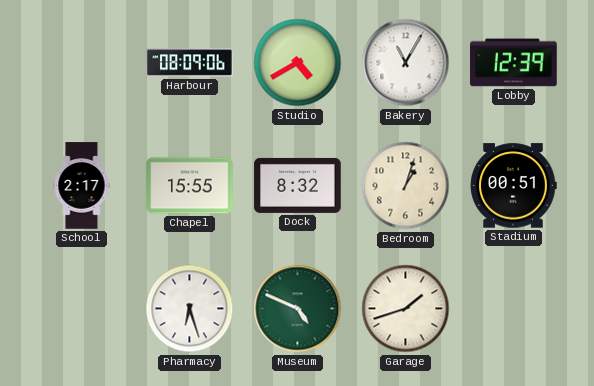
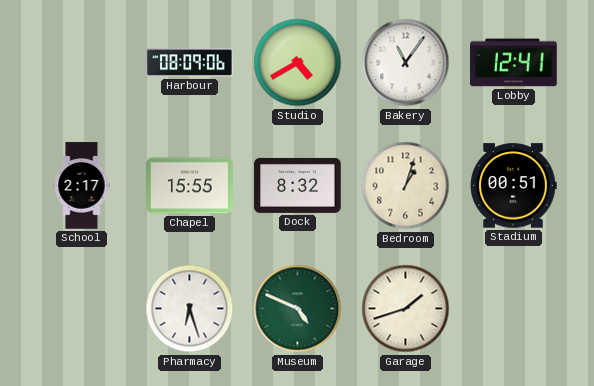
Bakery: 11:05 -> 11:06 (406, 63)
Lobby: 12:39 -> 12:41 (514, 63)
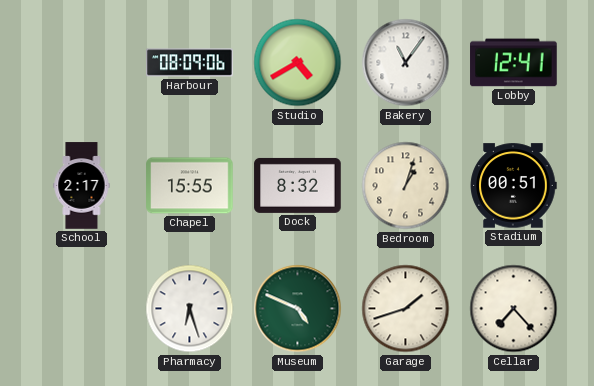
Cellar: none -> 7:23 (514, 309)
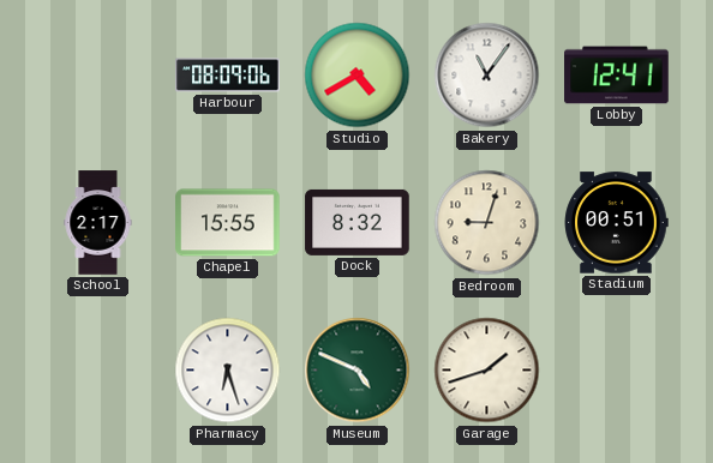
Bedroom: 1:03 -> 9:03 (487, 223)
Cellar: 7:23 -> none (514, 309)
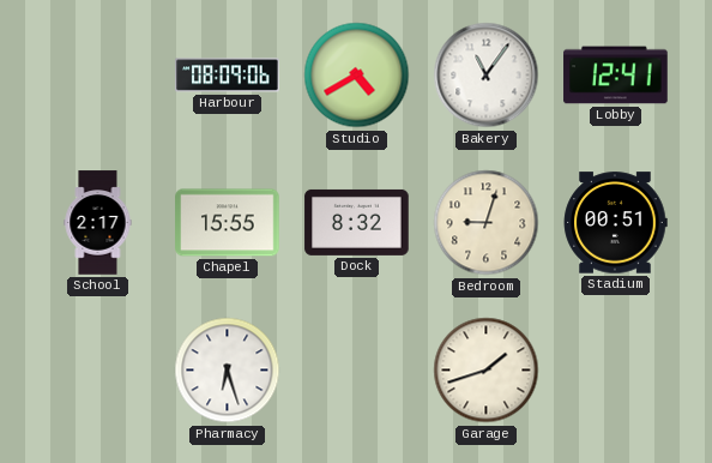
Museum: 4:49 -> none (358, 371)
